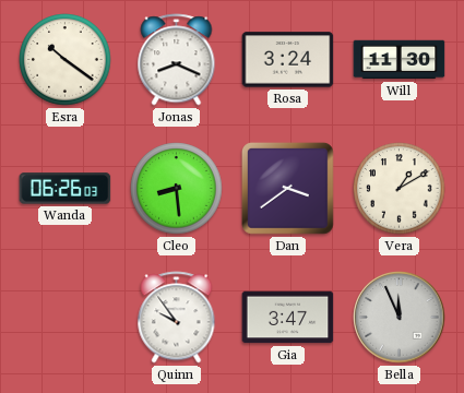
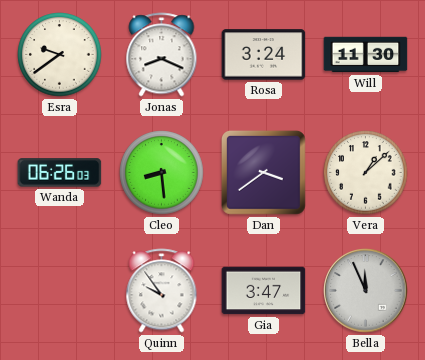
Esra: 10:21 -> 9:39 (60, 55)
Vera: 1:10 -> 1:08 (366, 173)
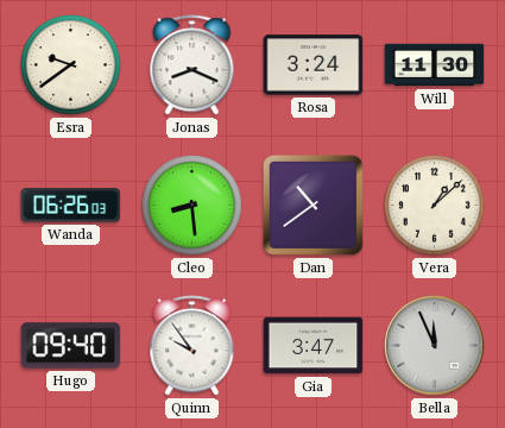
Dan: 3:39 -> 10:39 (314, 206)
Hugo: none -> 09:40 (71, 346)
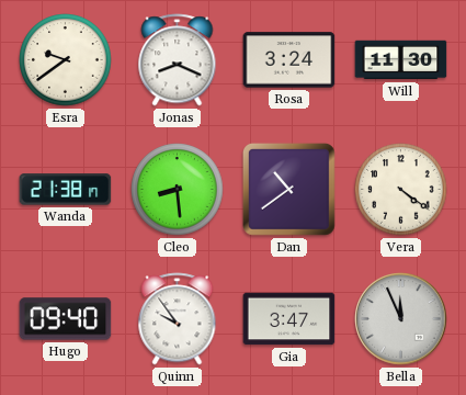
Wanda: 06:26 -> 21:38 (66, 190)
Vera: 1:08 -> 4:21 (401, 190)
